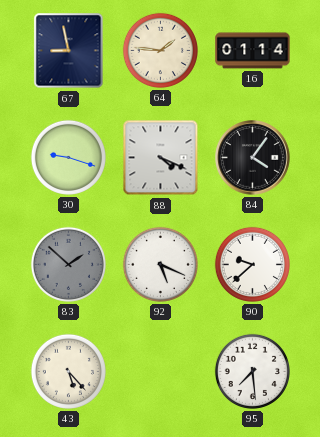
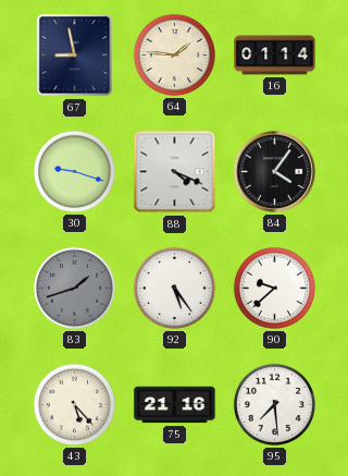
83: 1:52 -> 1:42 (74, 288)
92: 5:19 -> 5:24 (174, 288)
75: none -> 21:16 (175, 405)
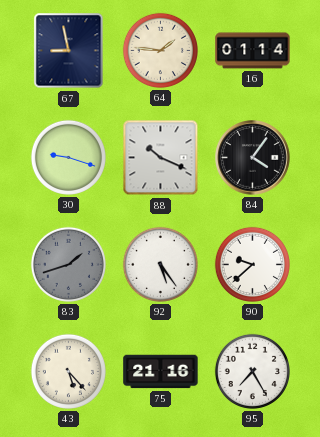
88: 4:19 -> 10:19 (161, 158)
95: 7:29 -> 7:25 (252, 371)
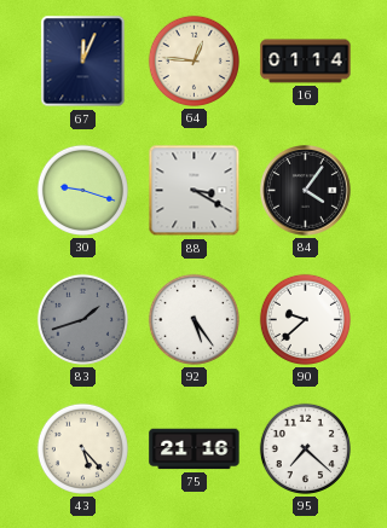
67: 8:58 -> 12:04 (83, 62)
64: 1:46 -> 12:46 (193, 60)
88: 10:19 -> 3:20 (195, 191)
95: 7:25 -> 7:22 (305, 448)
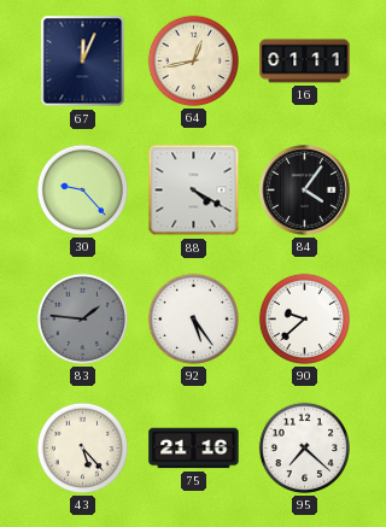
64: 12:46 -> 12:43 (193, 60)
16: 01:14 -> 01:11 (305, 62)
30: 9:18 -> 9:23 (82, 189)
88: 3:20 -> 4:20 (194, 191)
83: 1:42 -> 1:46 (82, 318)
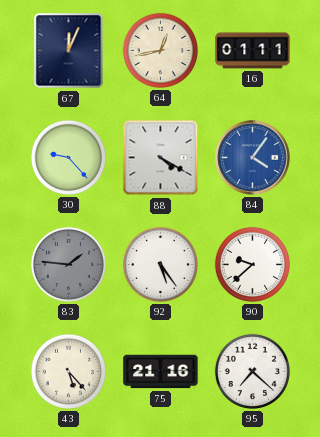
84 dial: black -> blue (253, 158)
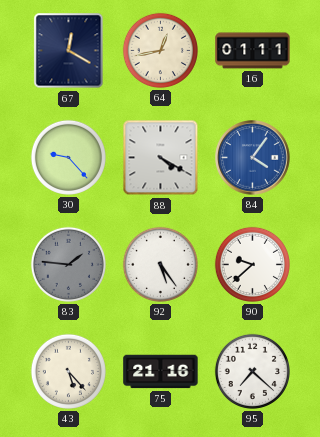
67: 12:04 -> 12:20 (69, 51)
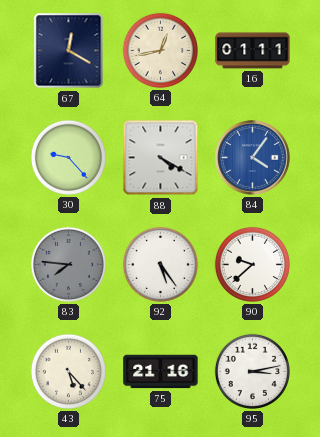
83: 1:46 -> 7:46 (68, 264)
95: 7:22 -> 3:13 (252, 371)
